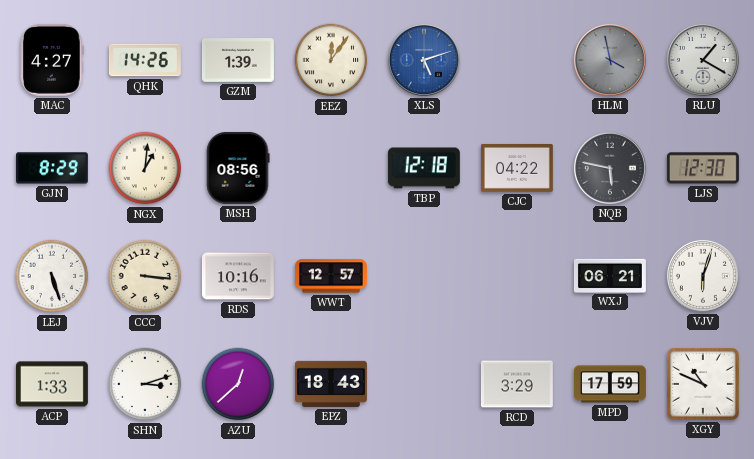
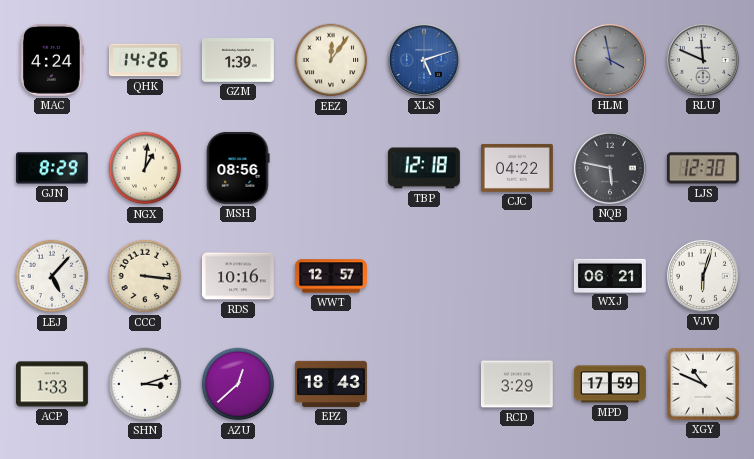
MAC: 4:27 -> 4:24 (52, 60)
RLU: 1:20 -> 11:49 (703, 60)
LEJ: 5:27 -> 5:07 (52, 276)
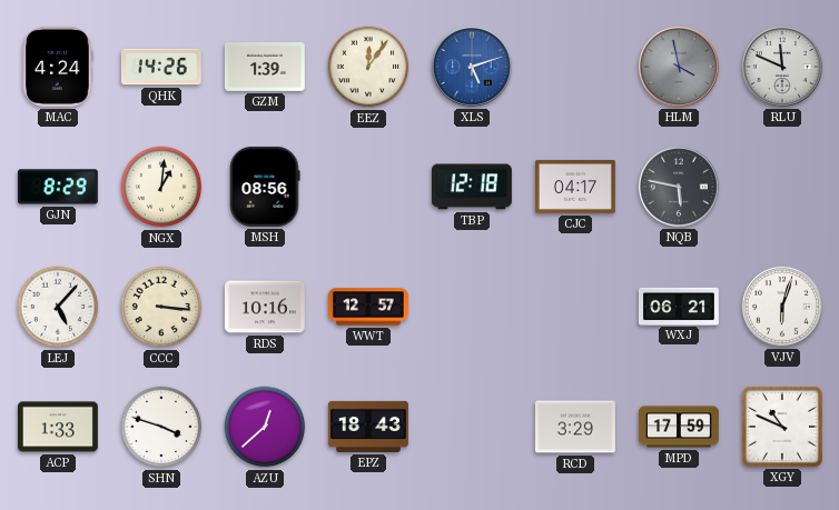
CJC: 04:22 -> 04:17 (575, 187)
LJS: 12:30 -> none (703, 168)
SHN: 3:12 -> 3:48 (161, 427)
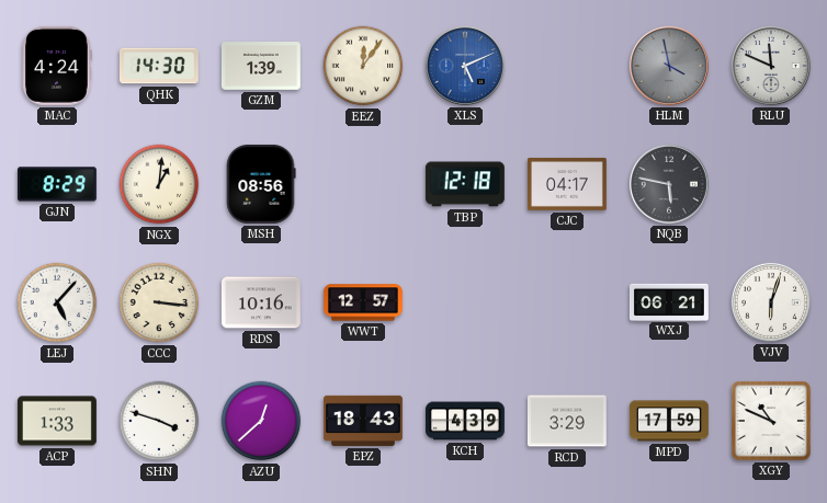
QHK: 14:26 -> 14:30 (159, 66)
XLS: 5:12 -> 5:11 (465, 66)
KCH: none -> 4:39 (465, 421)
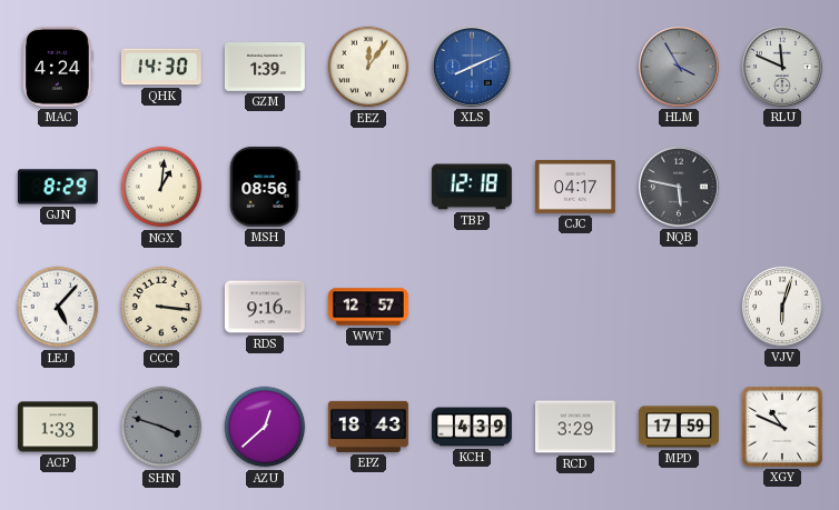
XLS: 5:11 -> 8:11 (472, 67)
HLM: 3:58 -> 3:55 (679, 67)
RDS: 10:16 -> 9:16 (265, 307)
WXJ: 06:21 -> none (669, 301)
SHN dial: white -> grey (161, 427)
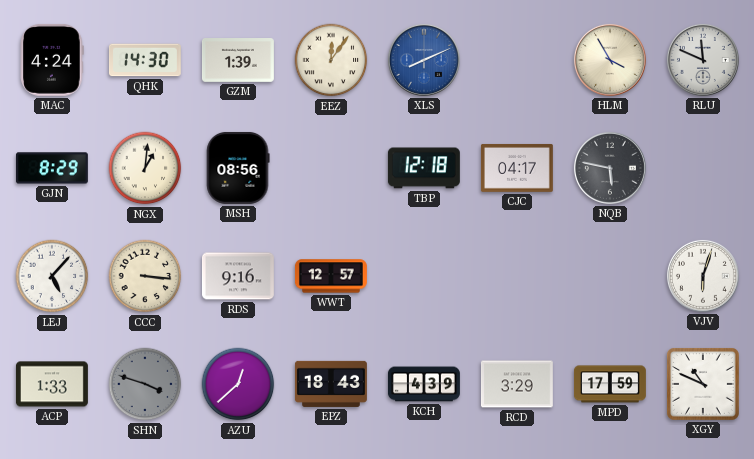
HLM dial: grey -> cream (610, 60)
